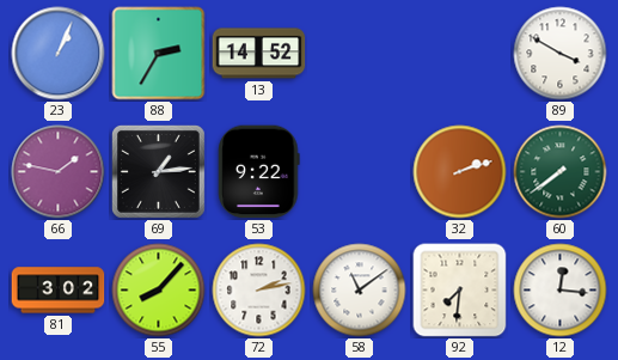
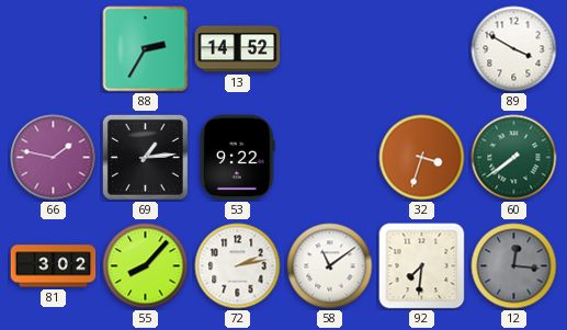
23: 1:04 -> none (59, 54)
32: 2:12 -> 3:33 (422, 158)
12 dial: white -> grey (514, 266)
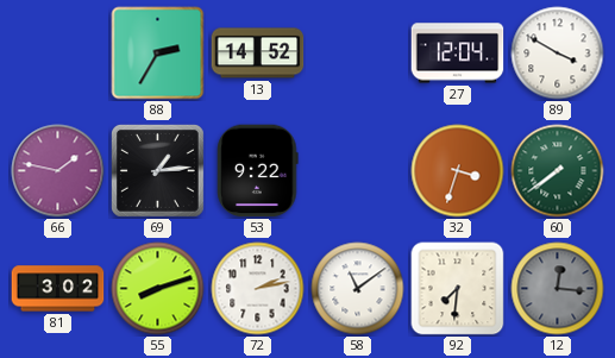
27: none -> 12:04 (458, 54)
55: 8:07 -> 8:12 (158, 289)
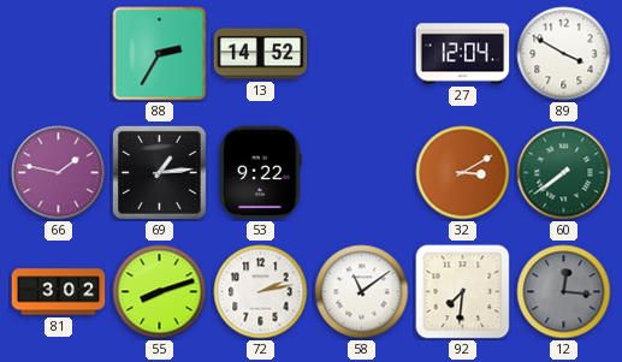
32: 3:33 -> 3:10 (463, 173)
